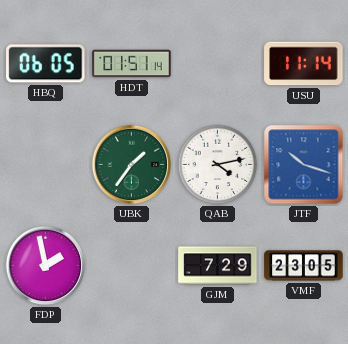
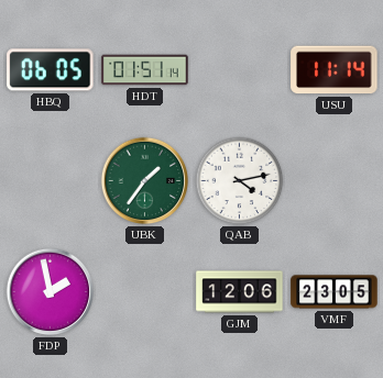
JTF: 10:18 -> none (304, 165)
GJM: 7:29 -> 12:06 (240, 292)
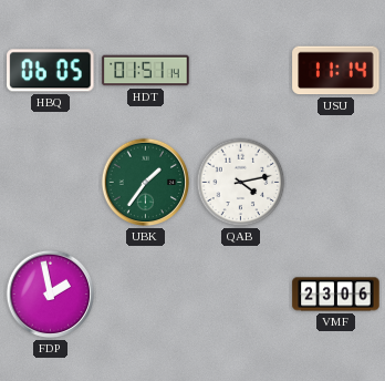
GJM: 12:06 -> none (240, 292)
VMF: 23:05 -> 23:06 (336, 295)
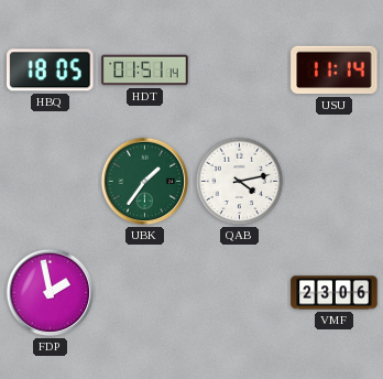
HBQ: 06:05 -> 18:05 (51, 71)
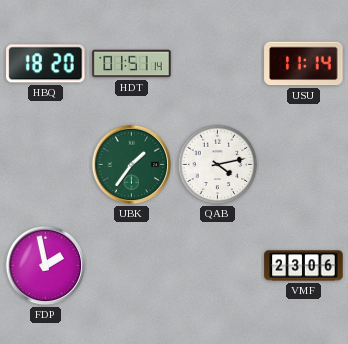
HBQ: 18:05 -> 18:20 (46, 64)
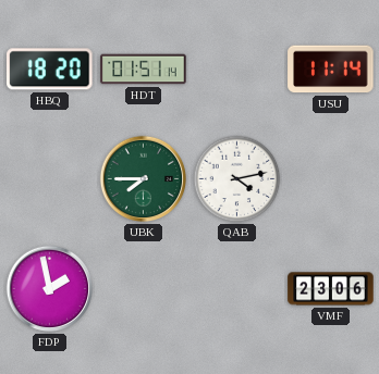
UBK: 1:36 -> 7:45 (144, 179)
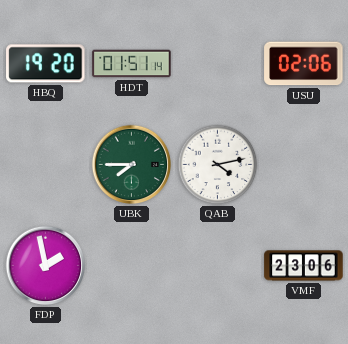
HBQ: 18:20 -> 19:20 (46, 64)
USU: 11:14 -> 02:06 (304, 64)
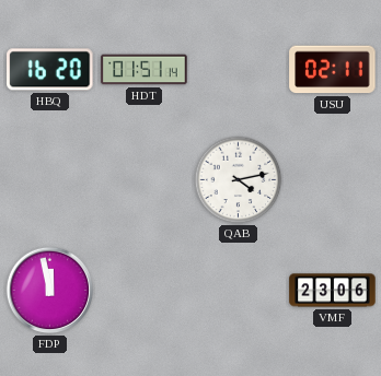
HBQ: 19:20 -> 16:20 (50, 70)
USU: 02:06 -> 02:11 (333, 70)
UBK: 7:45 -> none (132, 165)
FDP: 1:58 -> 11:58 (50, 291)
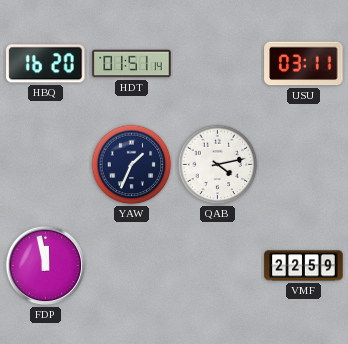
USU: 02:11 -> 03:11 (304, 64)
YAW: none -> 1:34 (132, 165)
VMF: 23:06 -> 22:59 (304, 266)
